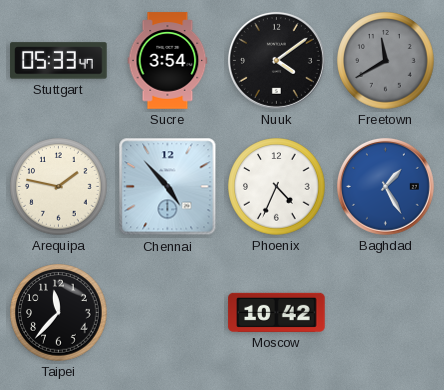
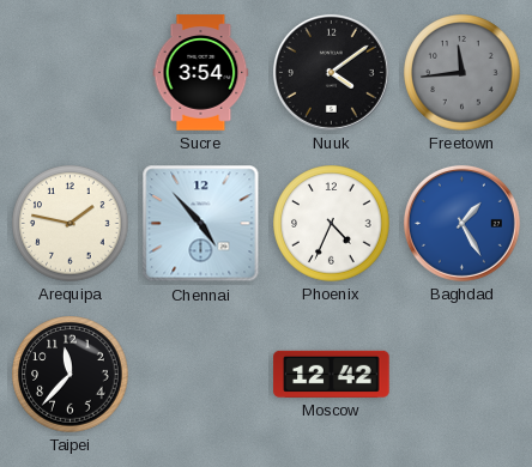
Stuttgart: 05:33 -> none (59, 61)
Freetown: 11:40 -> 11:44 (463, 73)
Moscow: 10:42 -> 12:42 (332, 374)
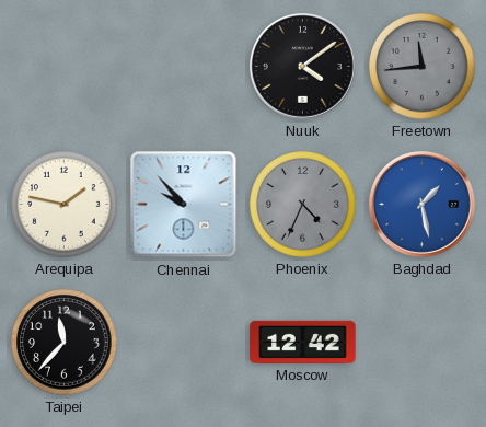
Sucre: 3:54 -> none (201, 73)
Chennai: 4:53 -> 9:53 (184, 205)
Phoenix dial: white -> grey (303, 205)
Baghdad: 1:25 -> 1:28 (421, 204)
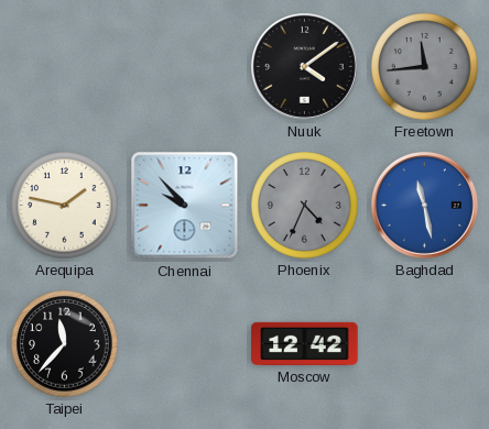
Baghdad: 1:28 -> 11:28 (424, 205)
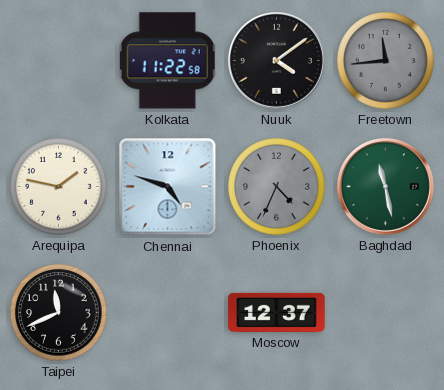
Kolkata: none -> 11:22 (168, 61)
Chennai: 9:53 -> 4:48 (168, 187)
Baghdad dial: blue -> green (385, 186)
Taipei: 11:37 -> 11:41 (59, 313)
Moscow: 12:42 -> 12:37 (277, 312)
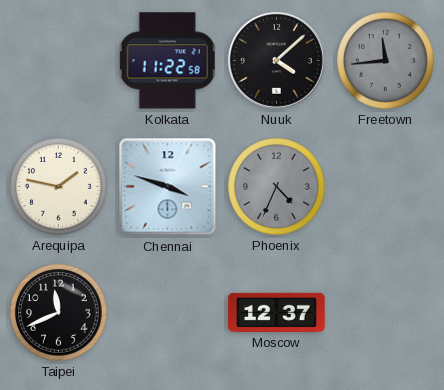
Nuuk: 4:09 -> 4:08 (276, 60)
Chennai: 4:48 -> 3:48 (168, 187)
Baghdad: 11:28 -> none (385, 186)
